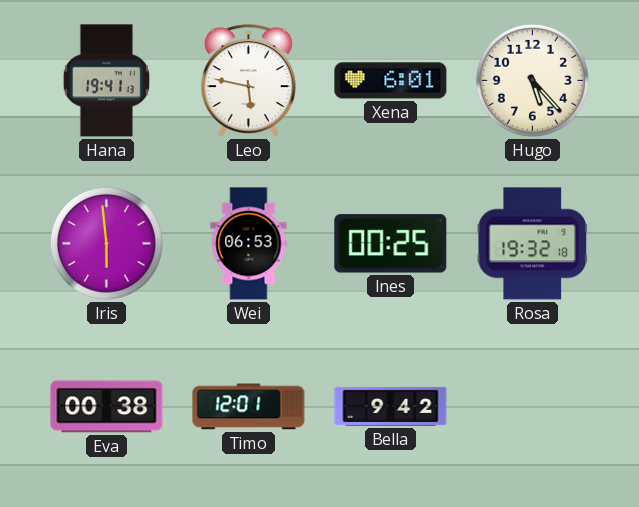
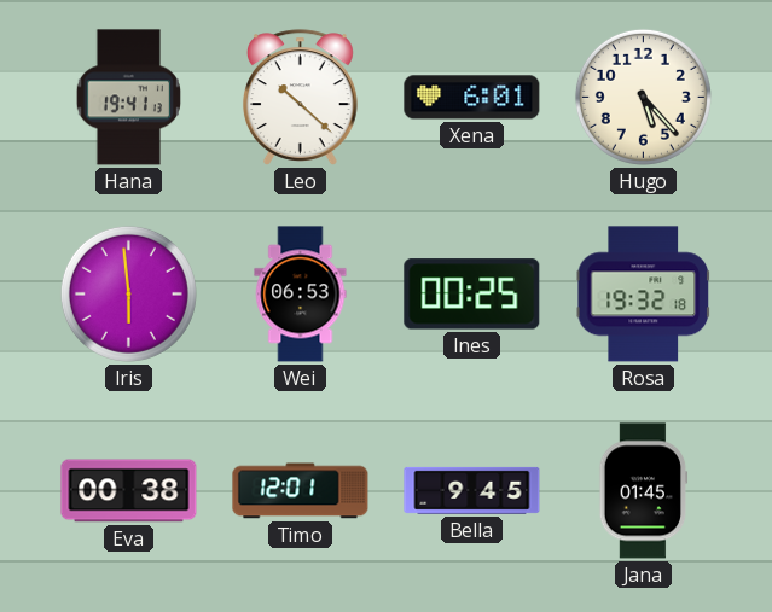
Leo: 5:47 -> 10:22 (300, 98)
Bella: 9:42 -> 9:45 (472, 490)
Jana: none -> 01:45 (644, 491)
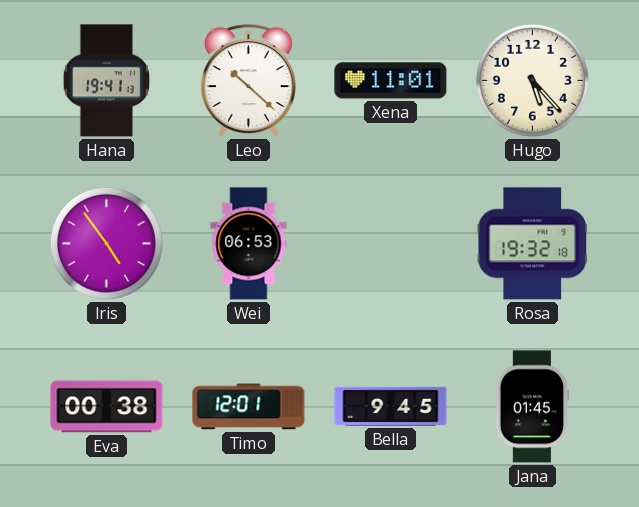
Xena: 6:01 -> 11:01 (391, 81)
Iris: 5:59 -> 4:54 (106, 243)
Ines: 00:25 -> none (472, 295)
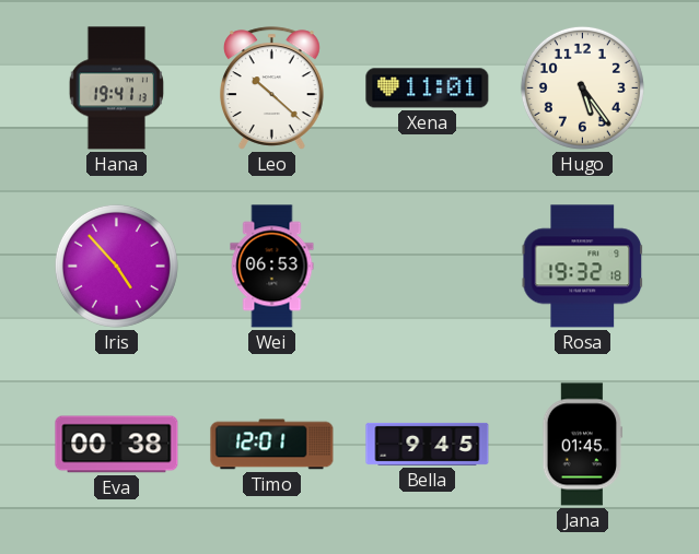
Hugo: 5:23 -> 5:24 (582, 87)
Iris: 4:54 -> 4:53 (116, 266)
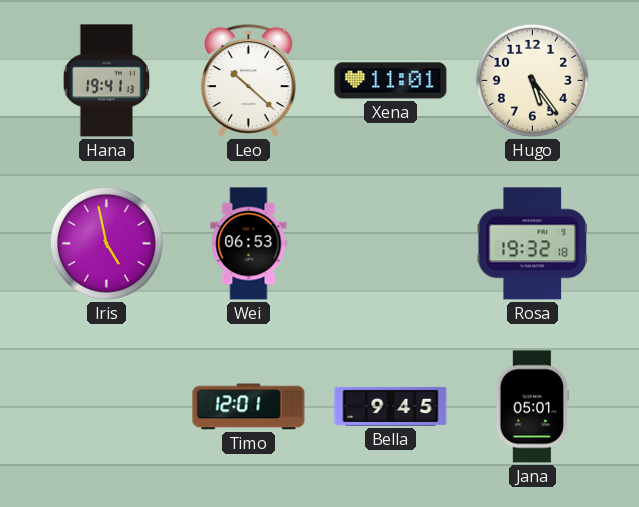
Iris: 4:53 -> 4:58 (106, 243)
Eva: 00:38 -> none (117, 445)
Jana: 01:45 -> 05:01 (533, 407)
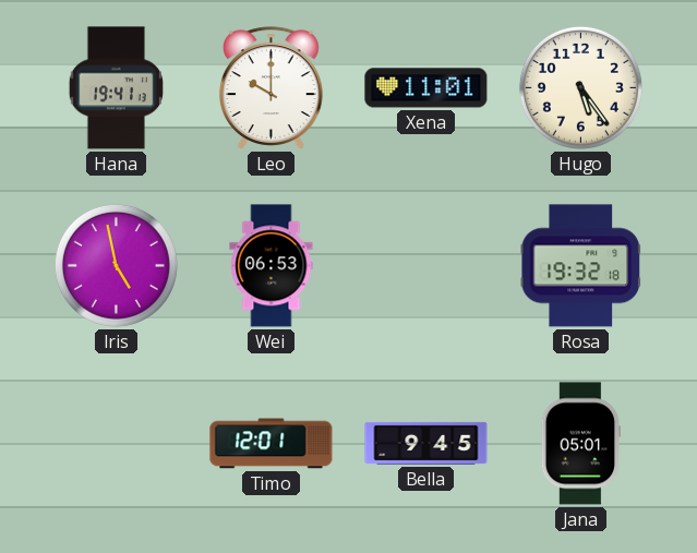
Leo: 10:22 -> 10:00 (271, 88)
